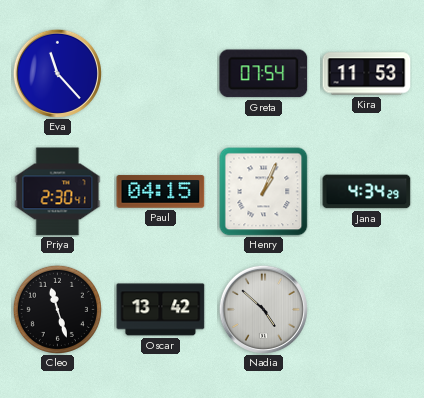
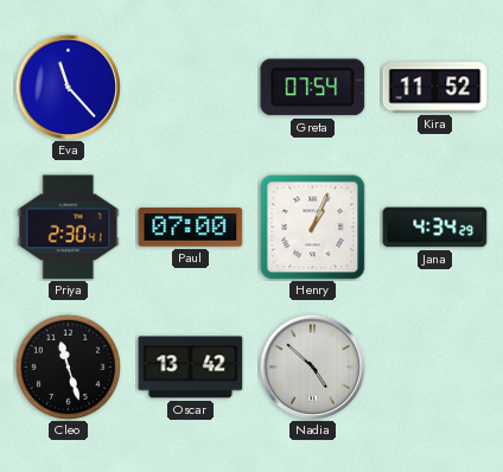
Kira: 11:53 -> 11:52 (435, 88)
Paul: 04:15 -> 07:00 (191, 228)
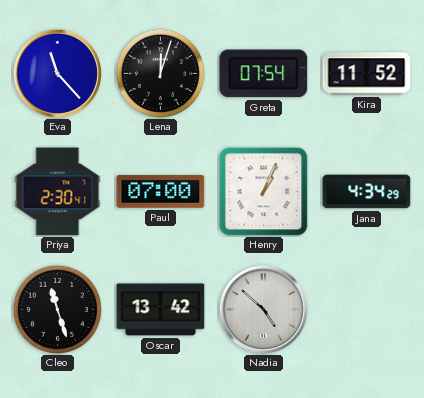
Lena: none -> 12:03 (160, 73)
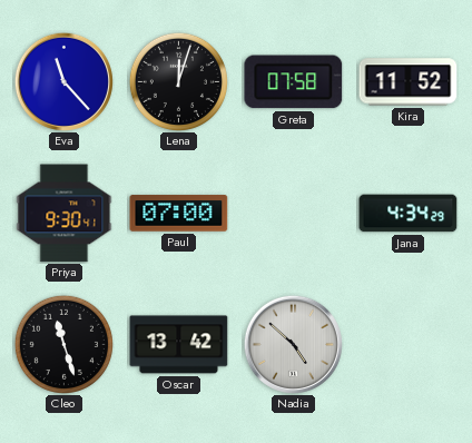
Greta: 07:54 -> 07:58 (294, 82)
Priya: 2:30 -> 9:30 (65, 214)
Henry: 1:04 -> none (264, 192)
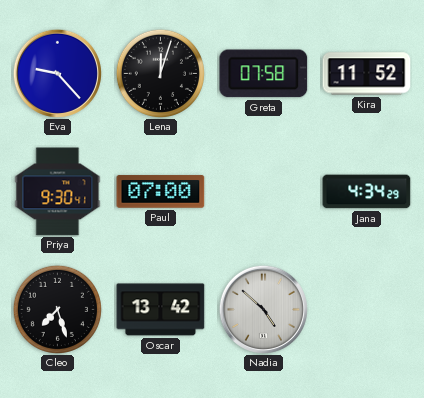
Eva: 11:23 -> 9:23 (57, 73)
Cleo: 11:27 -> 7:27 (57, 309)
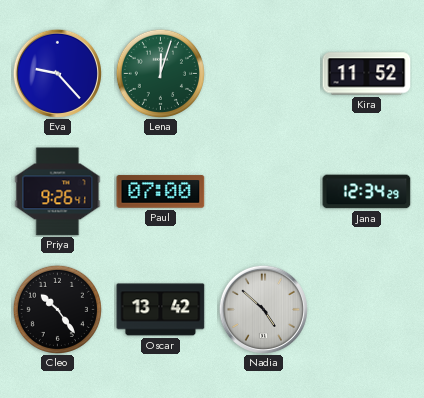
Lena dial: black -> green (160, 73)
Greta: 07:58 -> none (264, 74)
Priya: 9:30 -> 9:26 (58, 192)
Jana: 4:34 -> 12:34 (367, 192)
Cleo: 7:27 -> 10:24 (57, 309)
